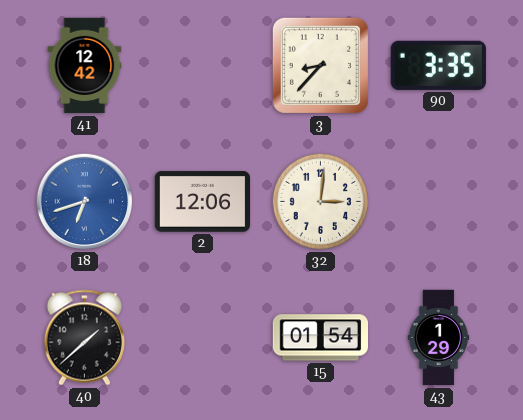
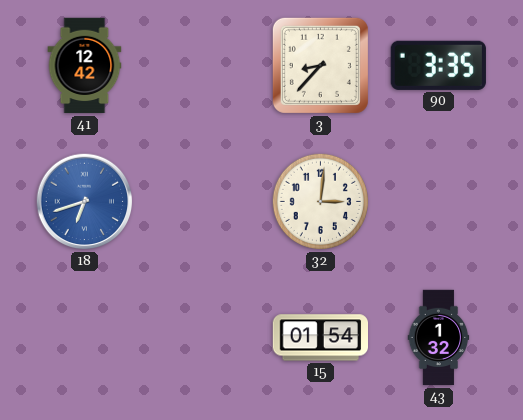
2: 12:06 -> none (202, 202)
40: 1:38 -> none (84, 338)
43: 1:29 -> 1:32 (439, 338)
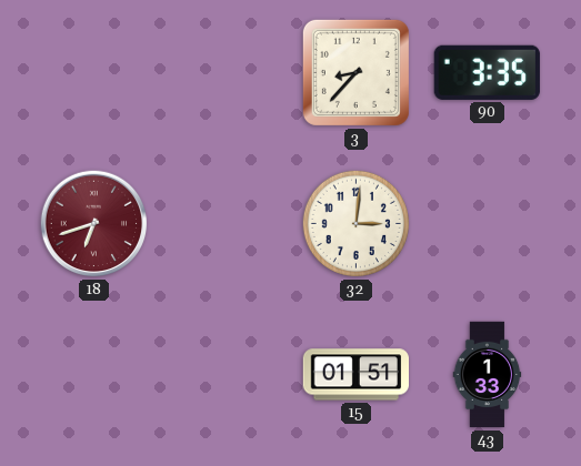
41: 12:42 -> none (85, 66)
18 dial: blue -> burgundy (94, 224)
15: 01:54 -> 01:51 (355, 375)
43: 1:32 -> 1:33 (488, 375)
